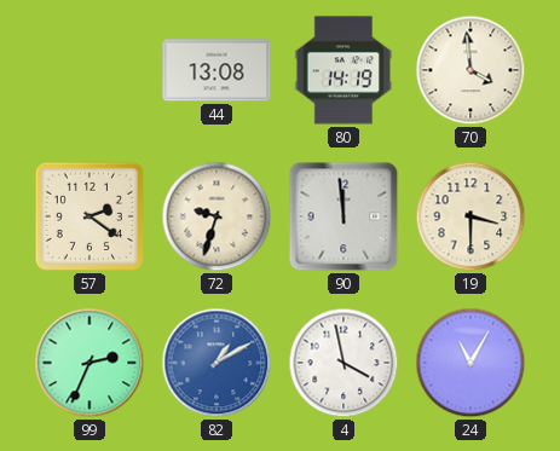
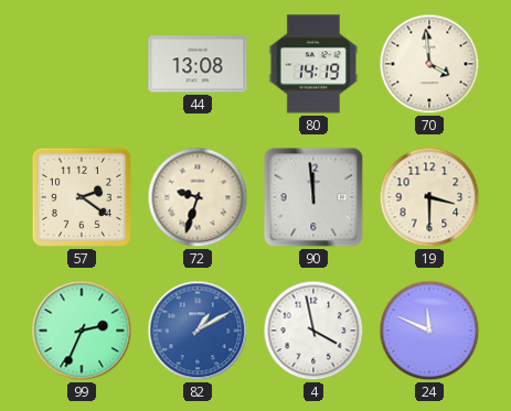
24: 11:05 -> 11:49 (429, 331)
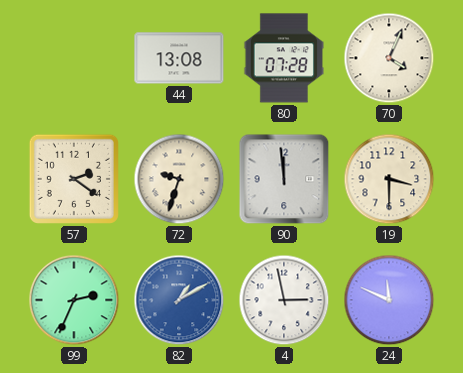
80: 14:19 -> 07:28 (283, 58)
70: 3:59 -> 4:04 (389, 58)
4: 3:58 -> 2:58 (284, 300)
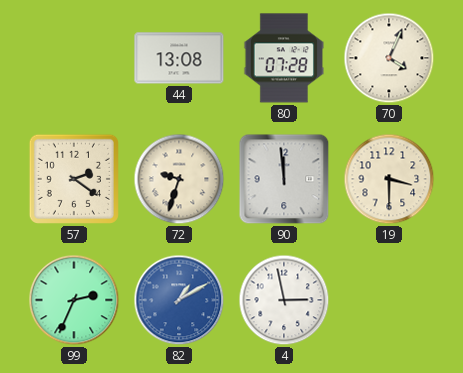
24: 11:49 -> none (389, 300)
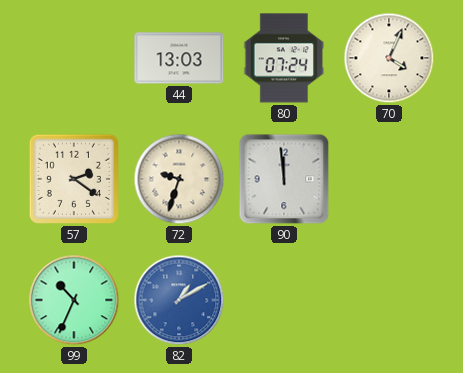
44: 13:08 -> 13:03 (179, 58)
80: 07:28 -> 07:24 (283, 58)
19: 3:30 -> none (389, 179)
99: 2:34 -> 10:34 (74, 300)
4: 2:58 -> none (284, 300)
